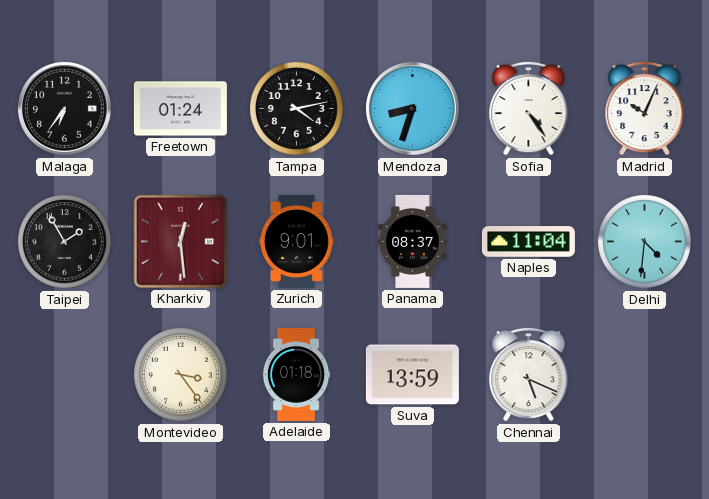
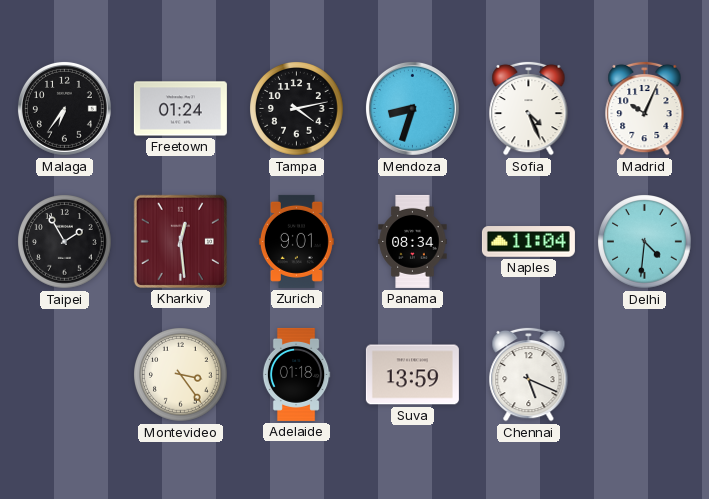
Sofia: 4:24 -> 4:26 (529, 108)
Panama: 08:37 -> 08:34 (413, 241)
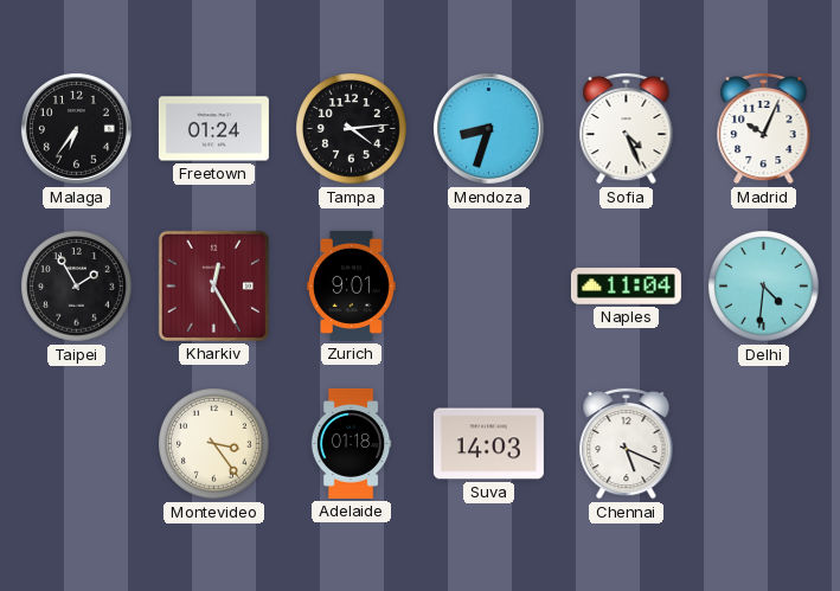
Tampa: 4:13 -> 4:14 (352, 129)
Kharkiv: 12:29 -> 12:25 (213, 285)
Panama: 08:34 -> none (413, 241)
Suva: 13:59 -> 14:03 (488, 444)
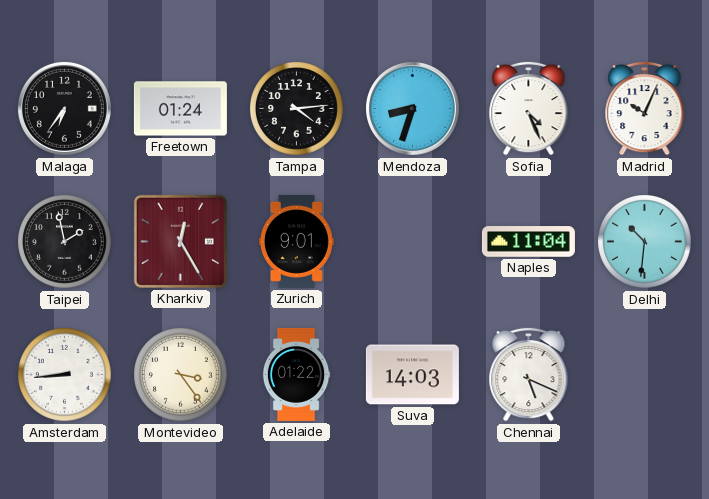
Taipei: 1:55 -> 1:58 (65, 242)
Delhi: 4:31 -> 10:31 (645, 242)
Amsterdam: none -> 8:44 (65, 375)
Adelaide: 01:18 -> 01:22 (296, 374)
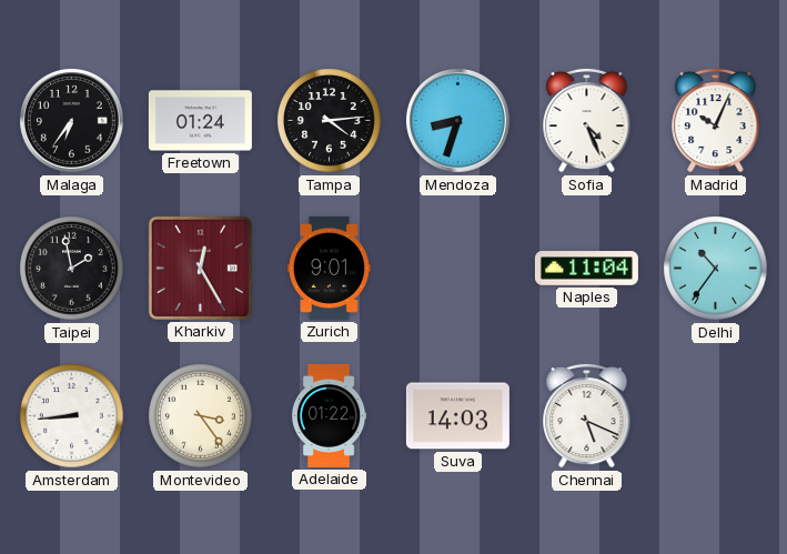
Delhi: 10:31 -> 10:36 (716, 269)
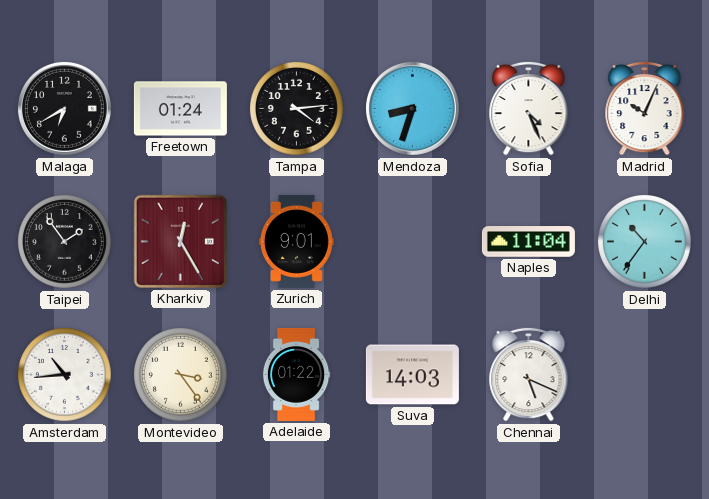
Malaga: 6:36 -> 6:40 (64, 108)
Taipei: 1:58 -> 1:54 (65, 242)
Amsterdam: 8:44 -> 10:44 (65, 375)
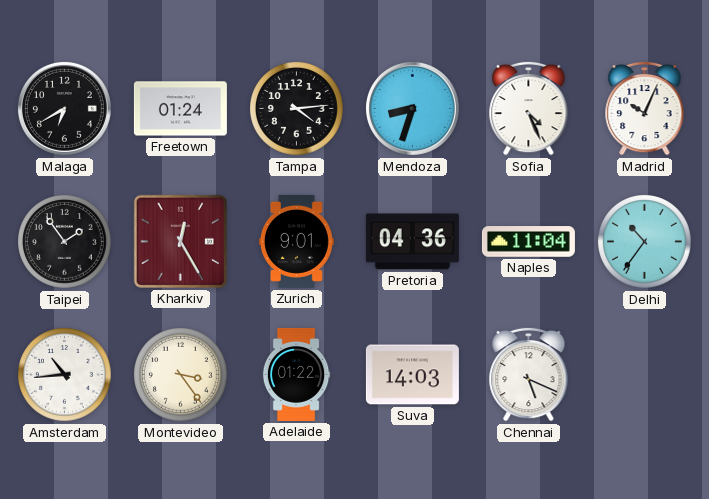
Pretoria: none -> 04:36 (412, 242)
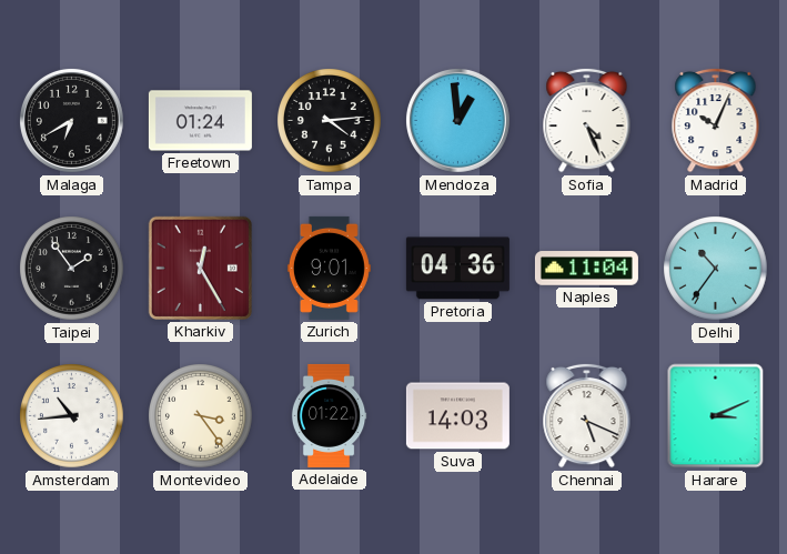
Mendoza: 8:33 -> 12:59 (457, 120)
Harare: none -> 3:11 (716, 416)
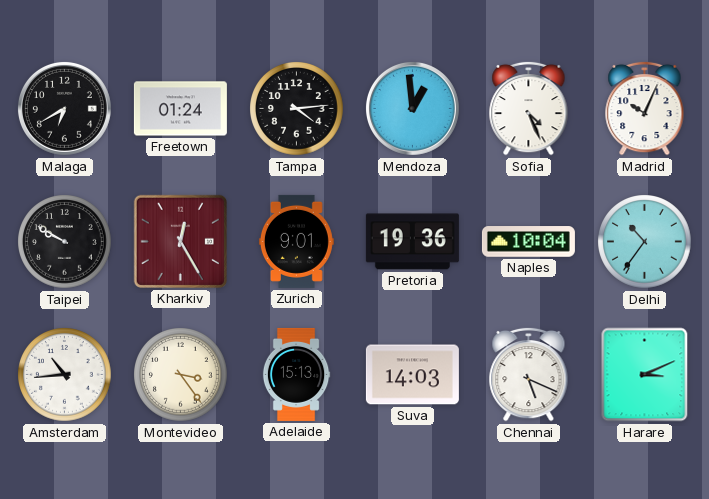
Taipei: 1:54 -> 9:50 (65, 242)
Pretoria: 04:36 -> 19:36 (412, 242)
Naples: 11:04 -> 10:04 (528, 242)
Adelaide: 01:22 -> 15:13 (296, 374)
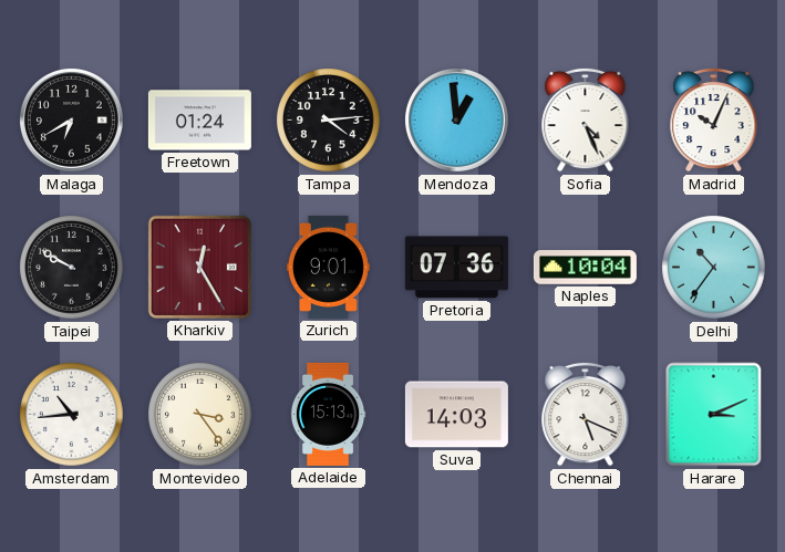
Pretoria: 19:36 -> 07:36 (456, 268)
